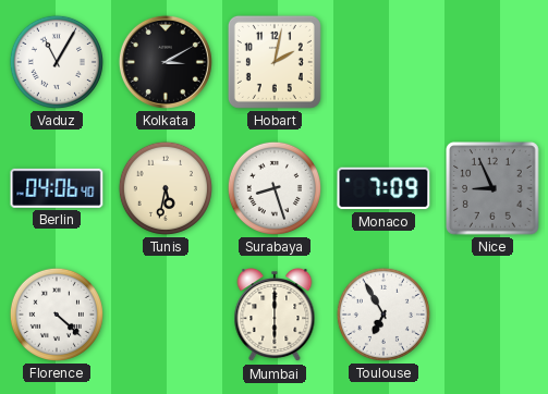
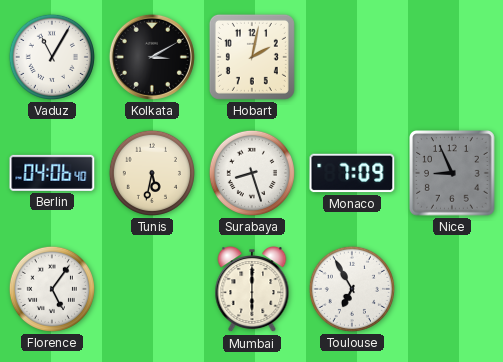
Florence: 4:22 -> 5:06 (52, 289)
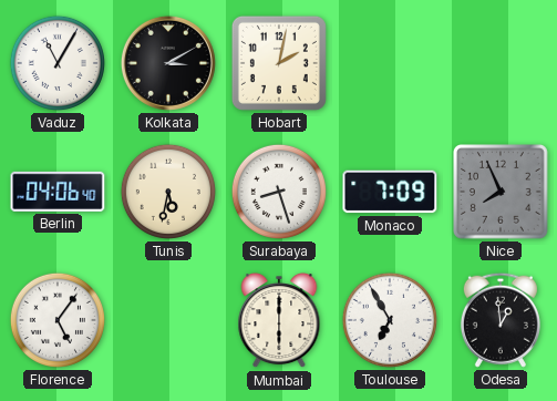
Nice: 8:56 -> 7:56 (502, 193)
Odesa: none -> 12:59 (501, 320)
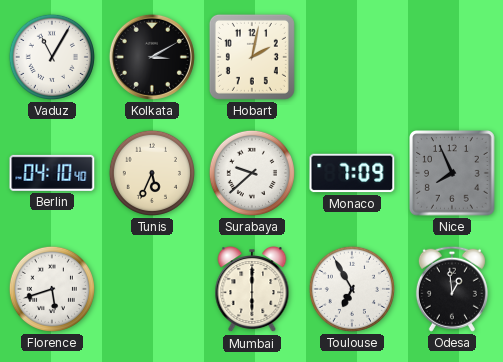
Berlin: 04:06 -> 04:10 (52, 173)
Tunis: 5:32 -> 5:34 (152, 173)
Surabaya: 8:27 -> 9:38 (252, 173)
Florence: 5:06 -> 5:42 (52, 289)
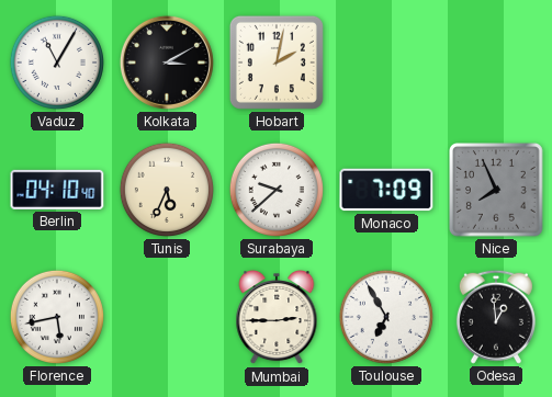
Florence: 5:42 -> 5:43 (57, 317)
Mumbai: 6:00 -> 2:45 (277, 318)
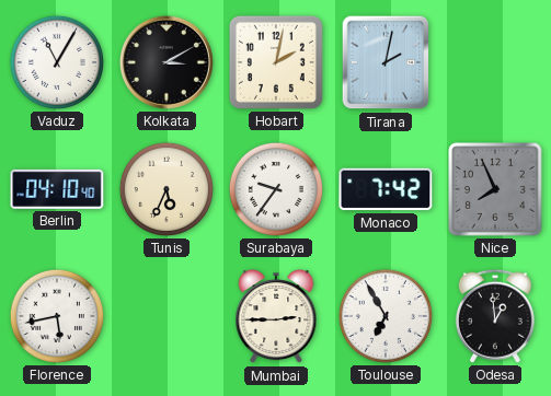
Tirana: none -> 2:02 (386, 62)
Surabaya: 9:38 -> 9:36 (276, 189)
Monaco: 7:09 -> 7:42 (386, 189)
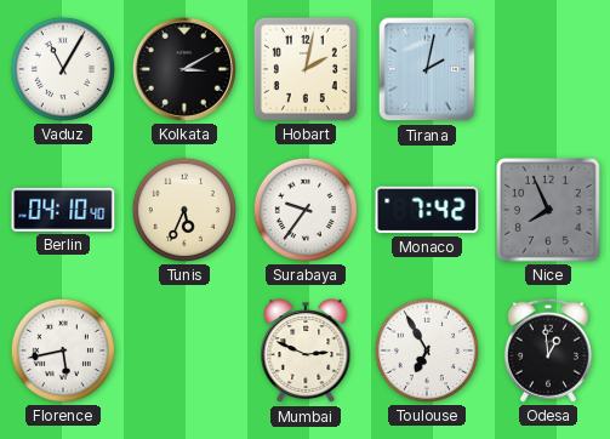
Mumbai: 2:45 -> 2:49 (306, 352)
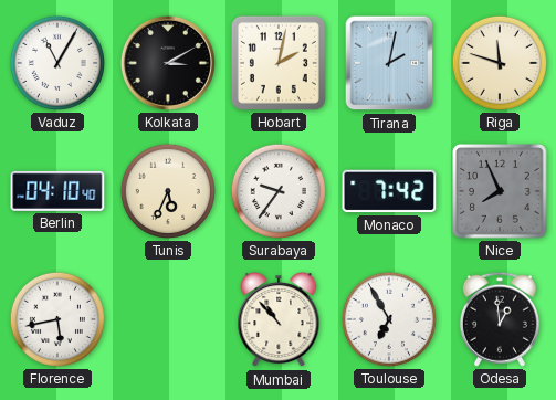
Riga: none -> 11:48 (500, 63)
Mumbai: 2:49 -> 10:53 (279, 320)
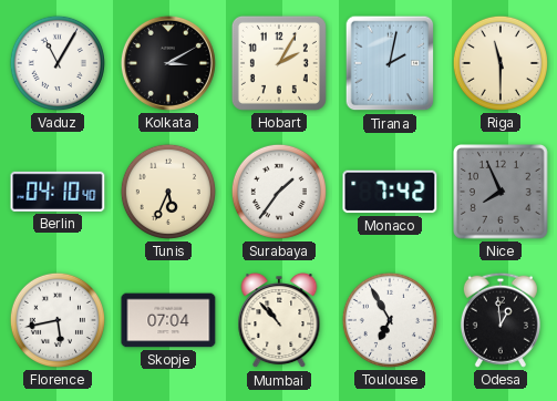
Hobart: 2:02 -> 2:05 (279, 63)
Riga: 11:48 -> 11:30 (501, 63)
Surabaya: 9:36 -> 1:36 (279, 192)
Skopje: none -> 07:04 (168, 320)
